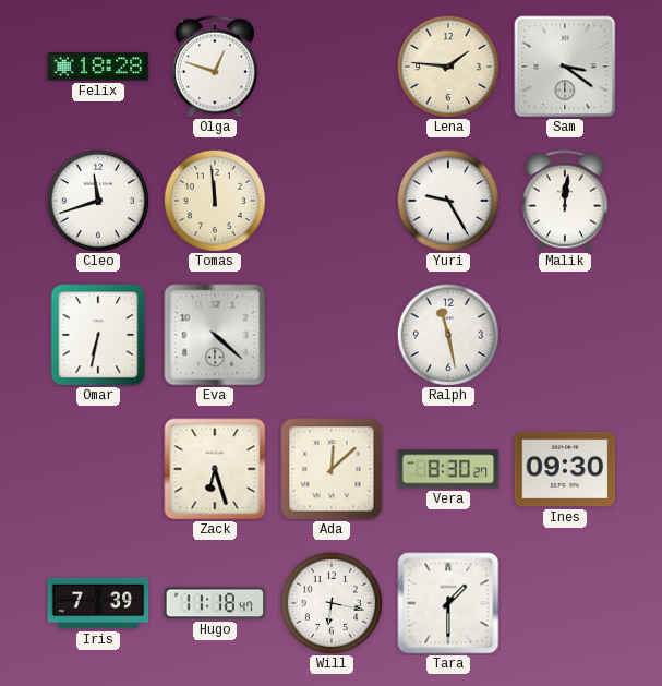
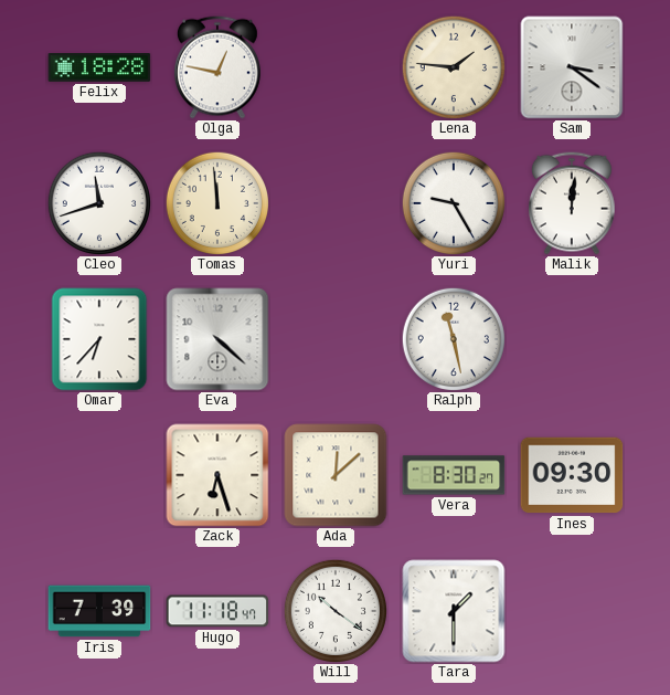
Olga: 12:48 -> 12:47 (217, 67)
Omar: 6:32 -> 6:37 (99, 339)
Will: 6:17 -> 10:21 (334, 610)
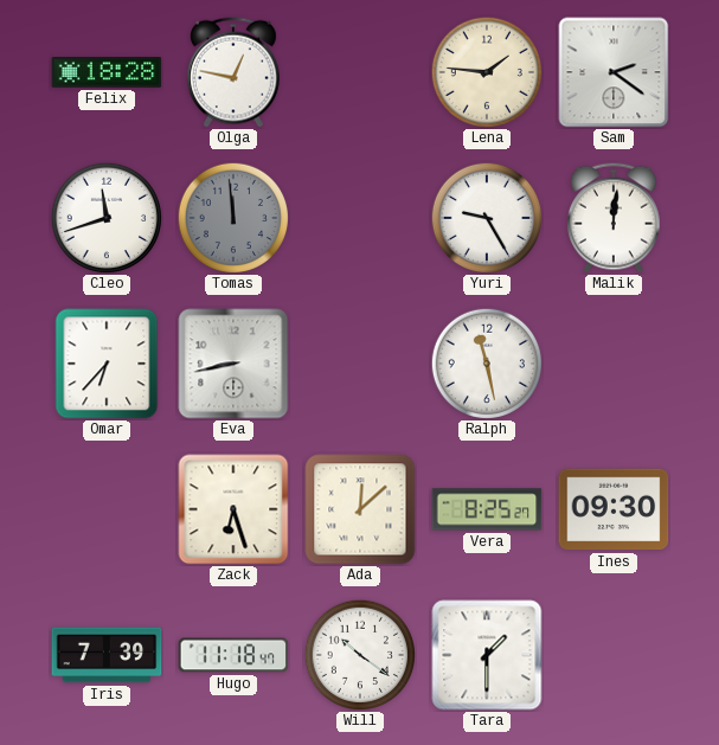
Sam: 3:21 -> 2:21 (614, 72)
Tomas dial: cream -> grey (232, 217)
Eva: 4:22 -> 8:43 (233, 364)
Vera: 8:30 -> 8:25 (487, 509)
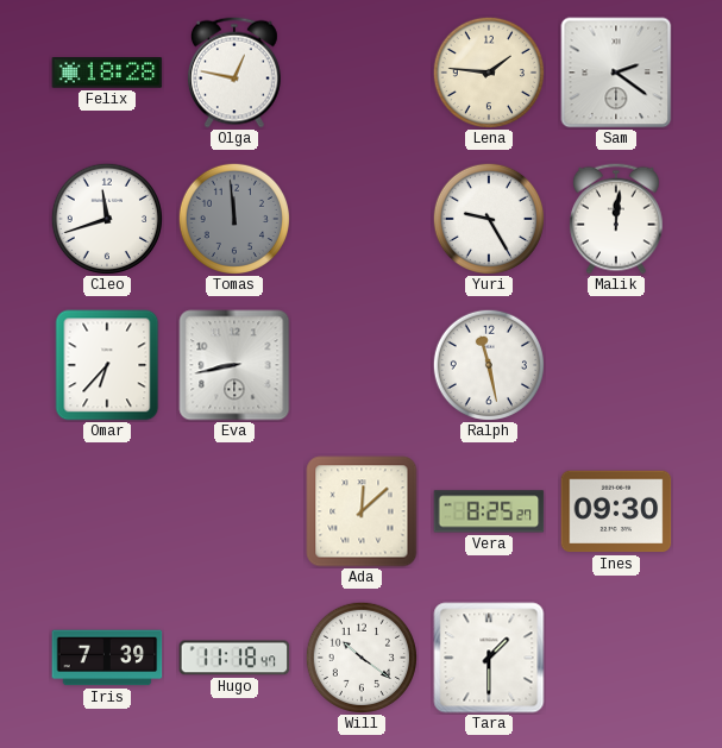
Zack: 6:27 -> none (233, 509)
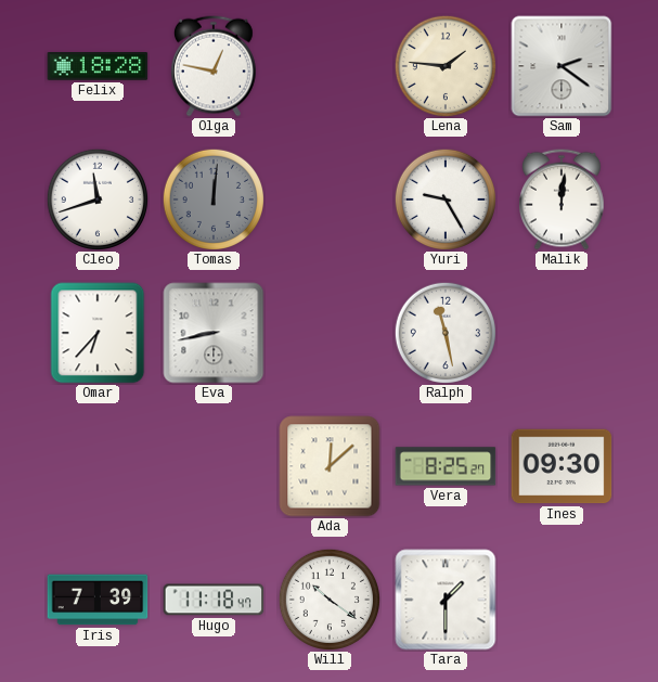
Tomas: 11:59 -> 12:01 (212, 198)
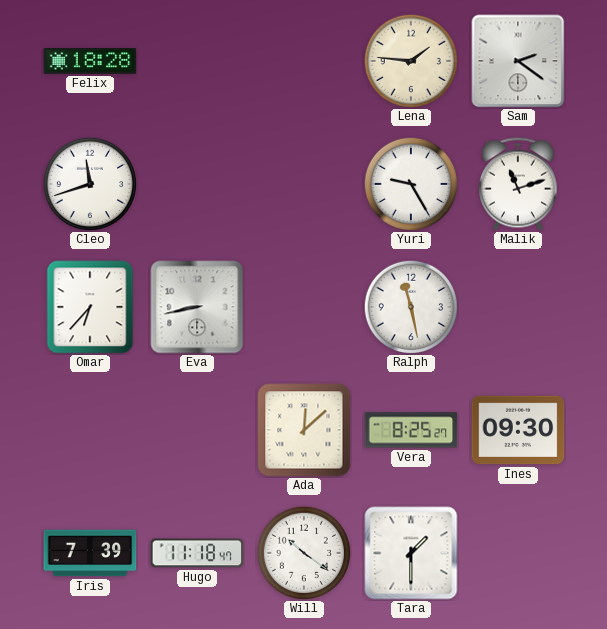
Olga: 12:47 -> none (214, 66)
Tomas: 12:01 -> none (212, 198)
Malik: 12:01 -> 11:12 (518, 184)
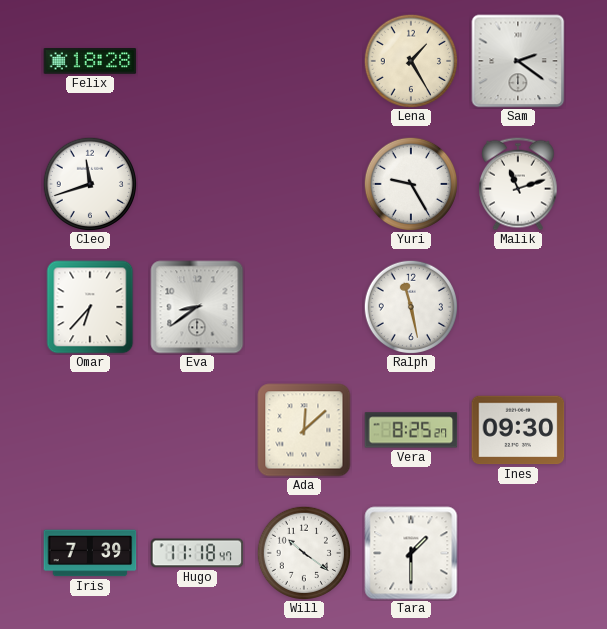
Lena: 1:46 -> 1:25 (410, 60)
Eva: 8:43 -> 8:39 (197, 307)
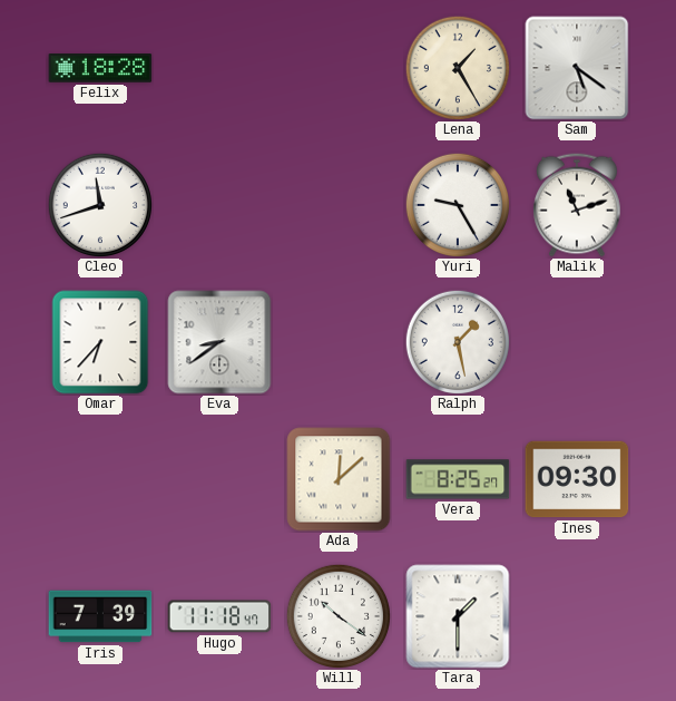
Sam: 2:21 -> 5:21 (577, 68)
Ralph: 11:28 -> 1:28 (457, 341)
